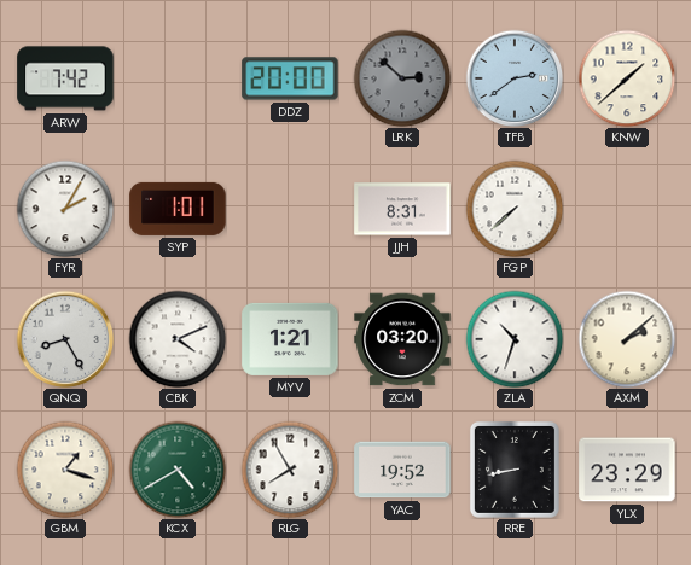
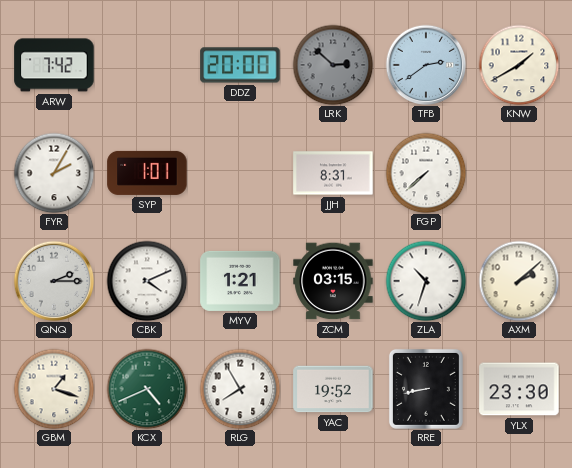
KNW: 1:38 -> 1:40 (519, 65)
QNQ: 8:25 -> 2:15 (54, 281)
ZCM: 03:20 -> 03:15 (333, 281)
KCX: 4:40 -> 4:41 (147, 389)
YLX: 23:29 -> 23:30 (519, 389)
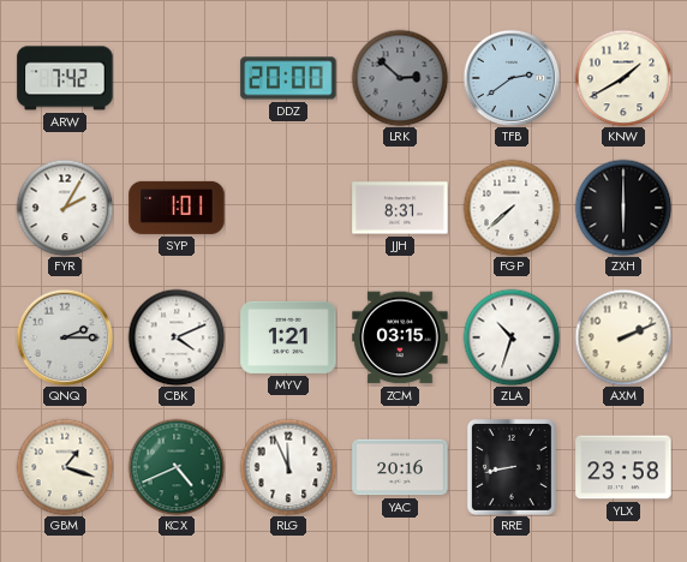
ZXH: none -> 6:00 (623, 208)
AXM: 2:08 -> 2:11 (623, 337)
RLG: 7:55 -> 11:56 (288, 467)
YAC: 19:52 -> 20:16 (400, 467)
YLX: 23:30 -> 23:58 (623, 467)
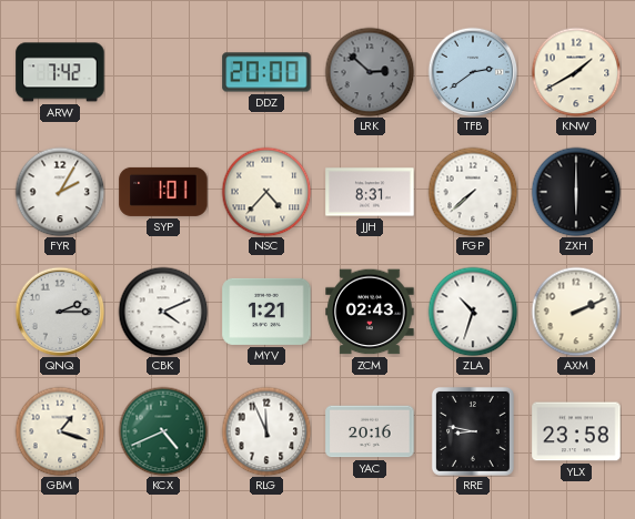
NSC: none -> 4:37 (266, 192)
ZCM: 03:15 -> 02:43 (370, 312)
RRE: 8:43 -> 8:47 (473, 431)
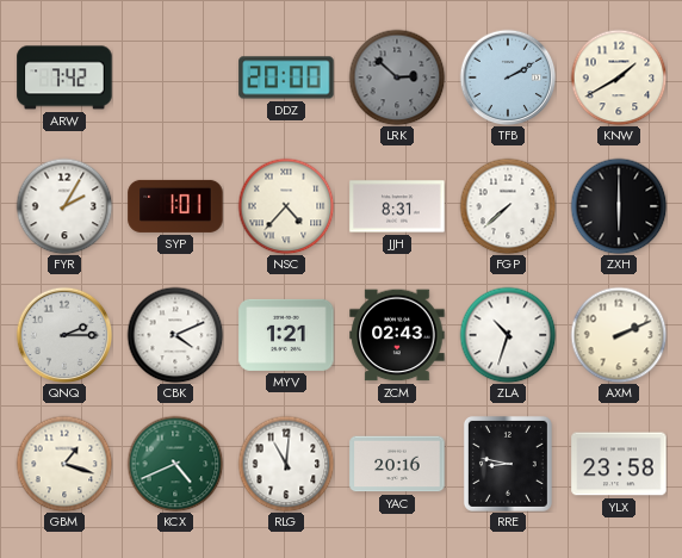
TFB: 2:39 -> 2:10 (508, 77)
RLG: 11:56 -> 11:01 (286, 464)
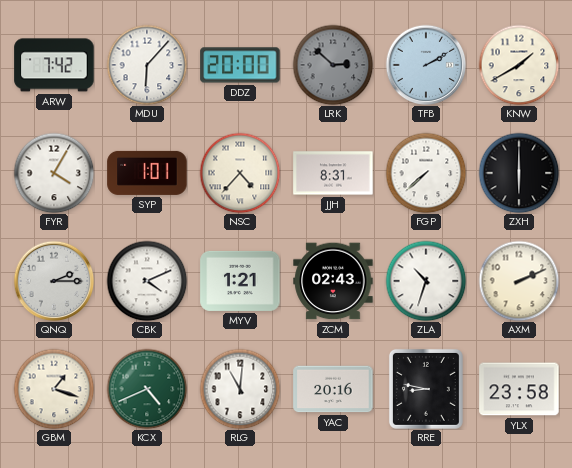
MDU: none -> 6:07 (147, 65)
FYR: 2:05 -> 4:05 (54, 173)
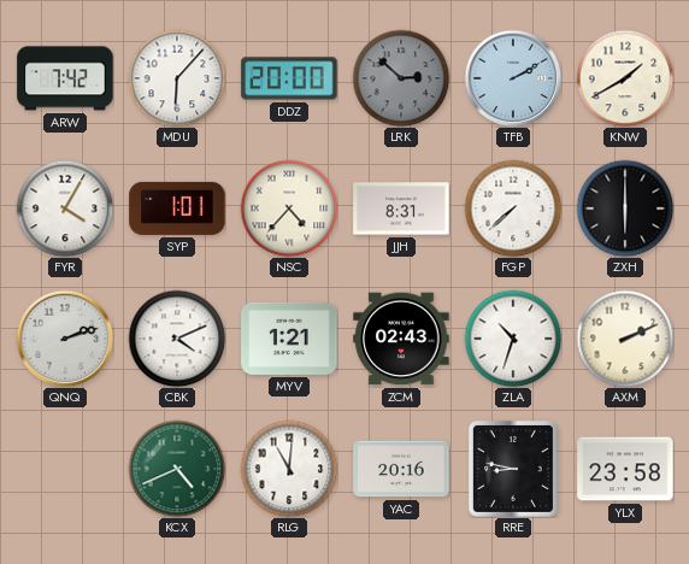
QNQ: 2:15 -> 2:12 (65, 339)
GBM: 1:18 -> none (54, 389)
